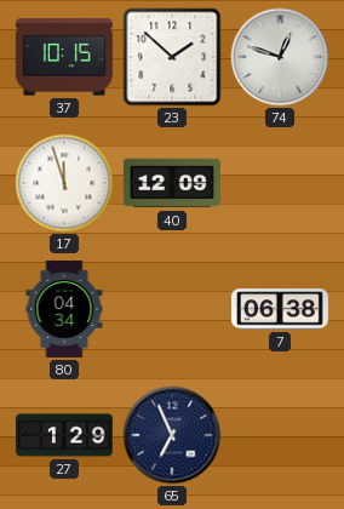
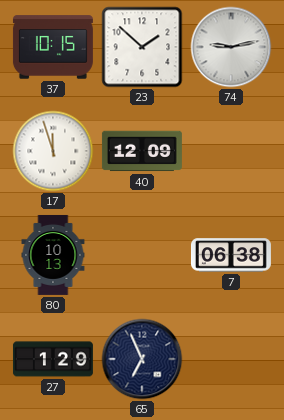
74: 12:48 -> 9:13 (231, 47)
80: 04:34 -> 10:13 (53, 255)
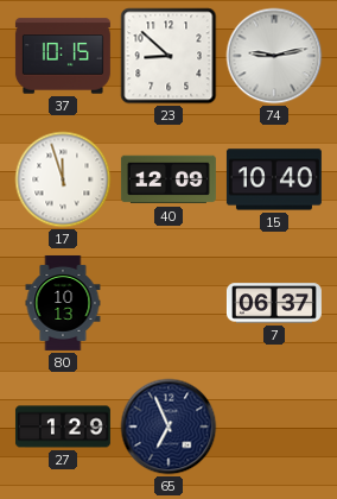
23: 1:52 -> 8:52 (168, 56)
15: none -> 10:40 (274, 179)
7: 06:38 -> 06:37 (274, 303)
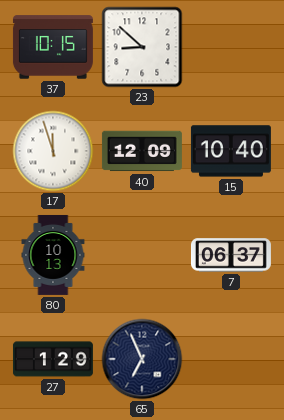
74: 9:13 -> none (274, 56)
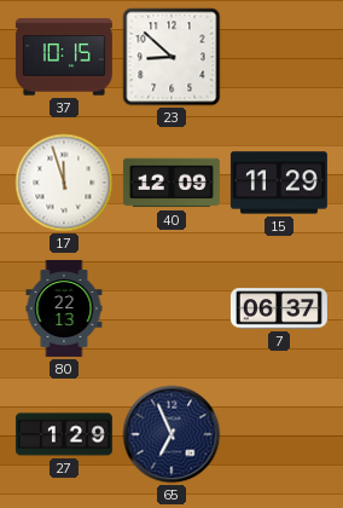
15: 10:40 -> 11:29 (279, 183)
80: 10:13 -> 22:13 (64, 308)
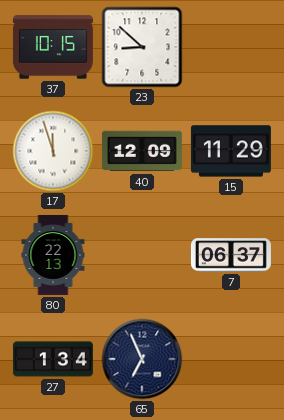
27: 1:29 -> 1:34 (53, 359)
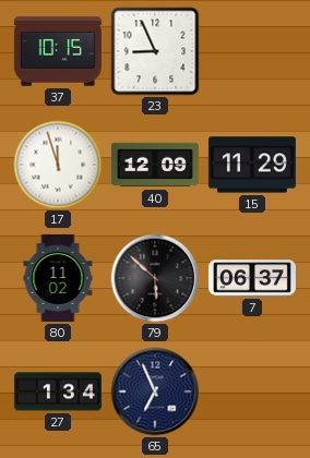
23: 8:52 -> 8:56 (155, 51)
80: 22:13 -> 11:02 (58, 278)
79: none -> 5:52 (155, 278)
